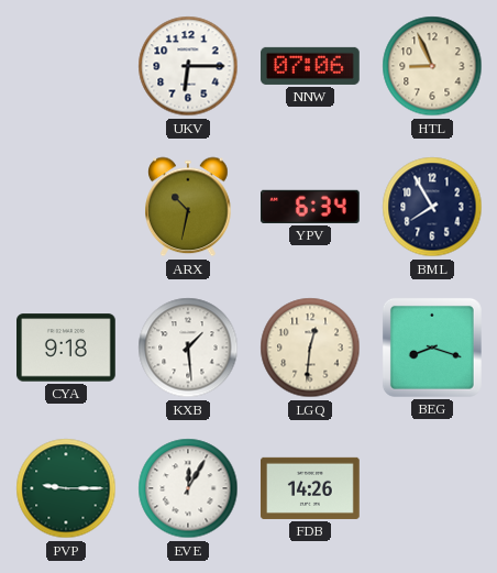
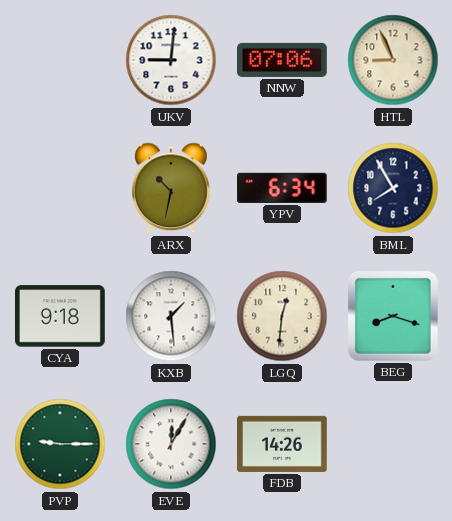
UKV: 6:15 -> 9:01 (171, 60)
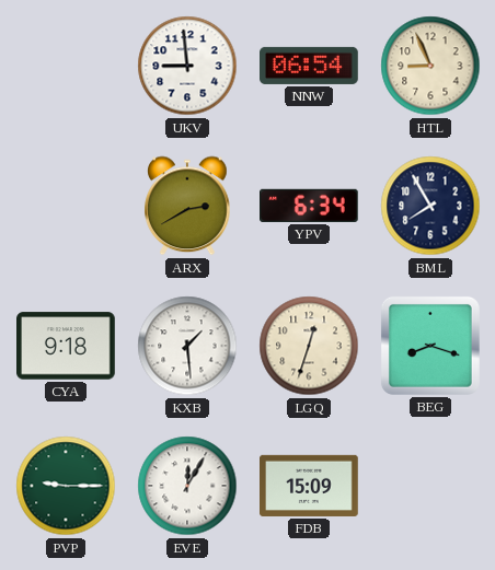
UKV: 9:01 -> 8:59 (187, 66)
NNW: 07:06 -> 06:54 (309, 66)
ARX: 10:32 -> 2:40 (187, 206)
LGQ: 12:31 -> 12:33 (309, 346)
FDB: 14:26 -> 15:09 (310, 486)
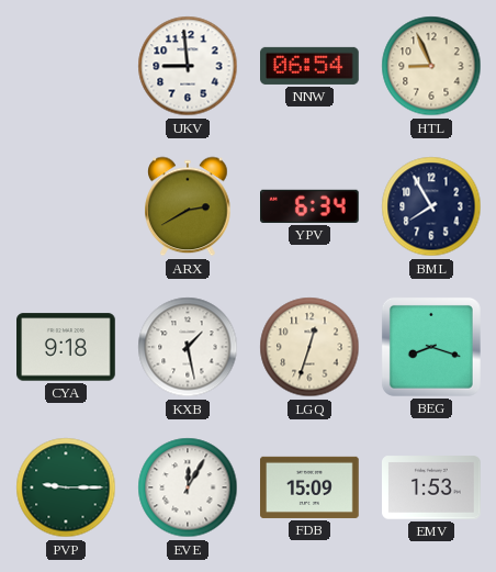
KXB: 1:29 -> 1:28 (188, 347)
EMV: none -> 1:53 (432, 487)
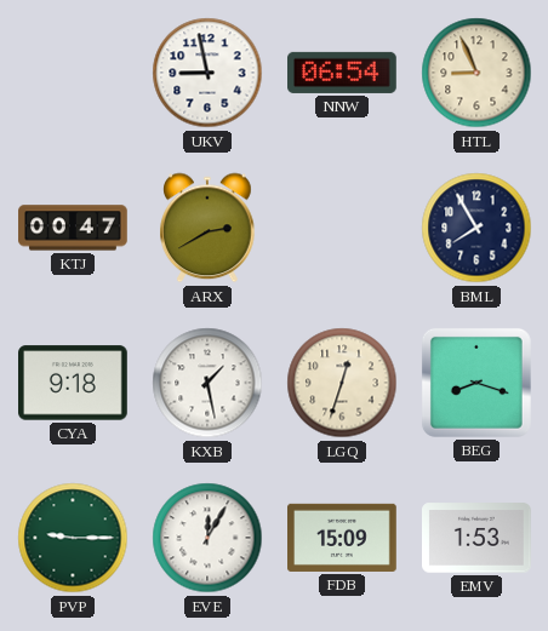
UKV: 8:59 -> 8:58 (207, 73)
KTJ: none -> 00:47 (73, 228)
YPV: 6:34 -> none (311, 206)
